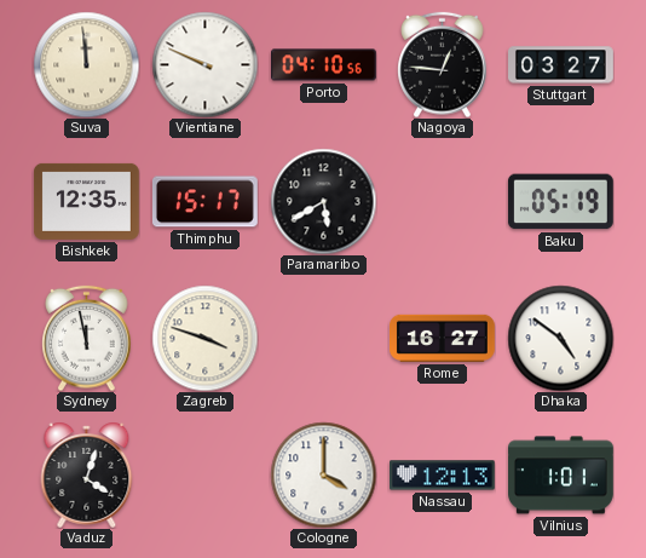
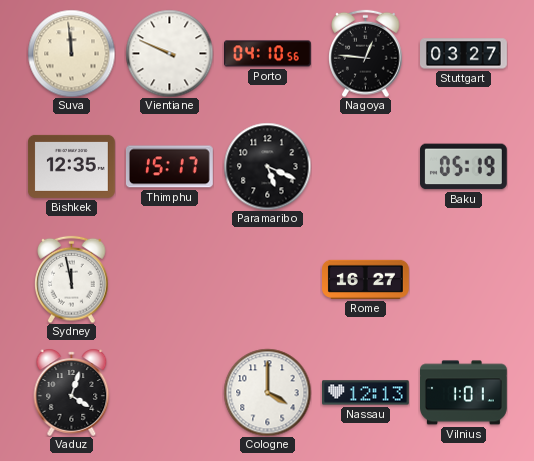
Paramaribo: 5:40 -> 5:19 (267, 166)
Zagreb: 3:48 -> none (204, 338)
Dhaka: 4:51 -> none (560, 338)
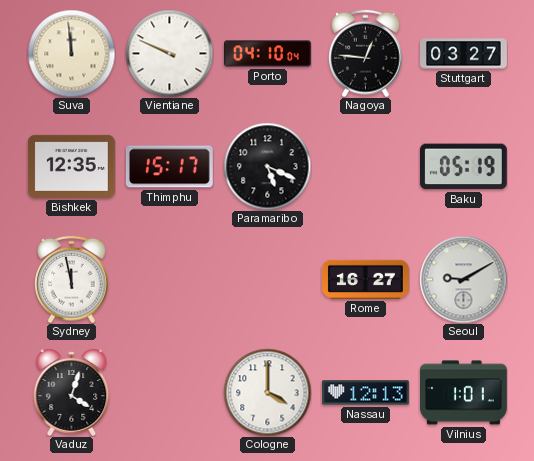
Porto: 04:10:56 -> 04:10:04 (268, 54)
Seoul: none -> 9:10 (463, 279)
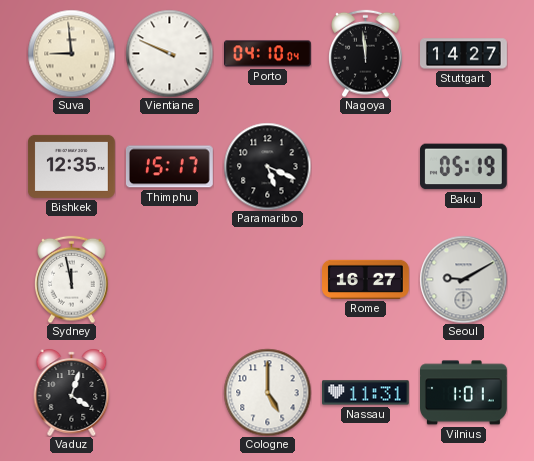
Suva: 11:59 -> 8:59 (71, 53)
Nagoya: 12:46 -> 11:59 (366, 53)
Stuttgart: 03:27 -> 14:27 (464, 54)
Cologne: 4:00 -> 5:00 (267, 392)
Nassau: 12:13 -> 11:31 (366, 393)
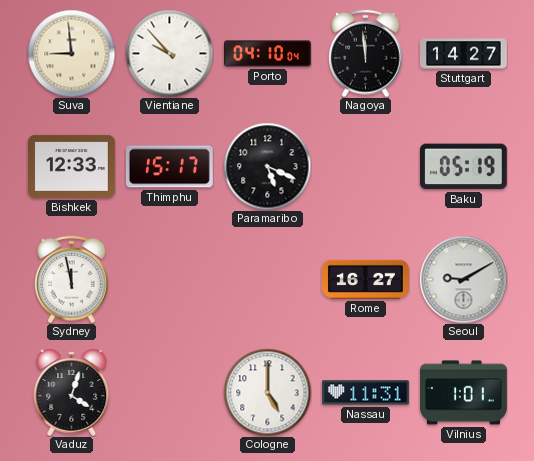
Vientiane: 9:49 -> 9:53 (169, 53)
Bishkek: 12:35 -> 12:33 (71, 166)
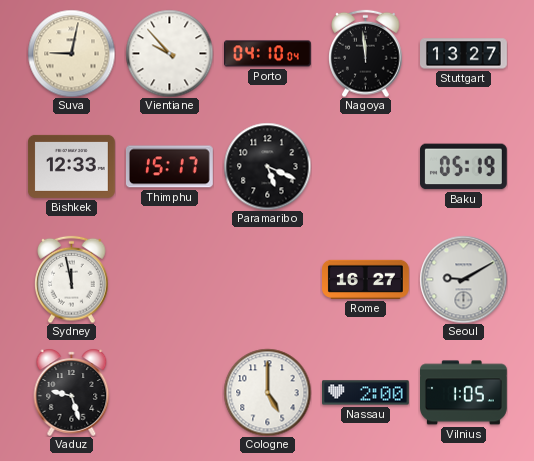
Suva: 8:59 -> 9:02 (71, 53)
Stuttgart: 14:27 -> 13:27 (464, 54)
Vaduz: 4:03 -> 9:27 (72, 392)
Nassau: 11:31 -> 2:00 (366, 393)
Vilnius: 1:01 -> 1:05 (464, 393)
